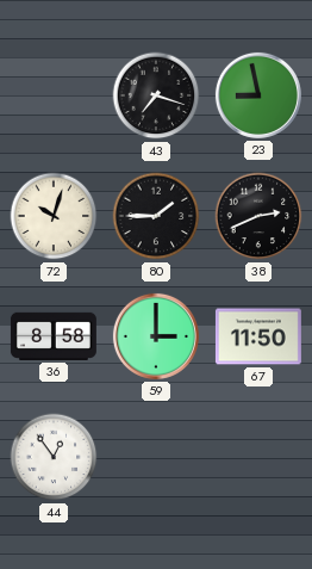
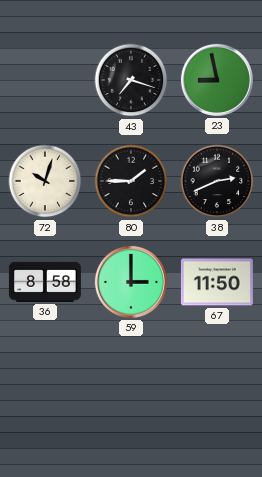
44: 12:54 -> none (54, 457)
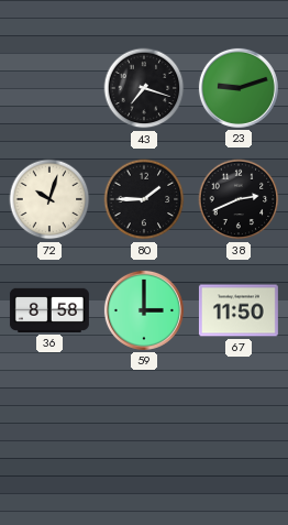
23: 8:58 -> 9:12 (239, 88)
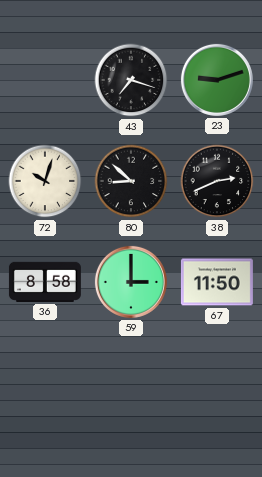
80: 1:45 -> 8:52 (131, 181)
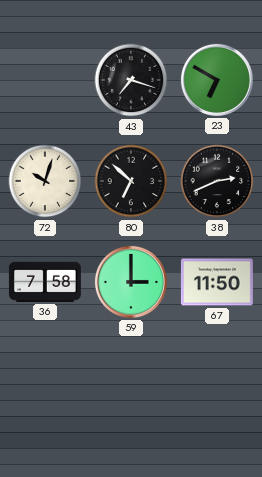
23: 9:12 -> 6:50 (217, 80)
80: 8:52 -> 6:52 (131, 181)
36: 8:58 -> 7:58 (45, 282)
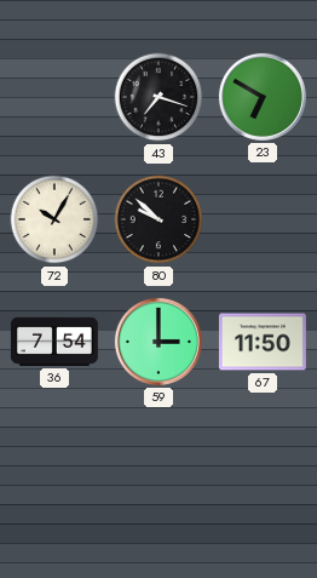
72: 10:03 -> 10:05 (54, 219)
80: 6:52 -> 9:52 (158, 219)
38: 2:41 -> none (217, 181)
36: 7:58 -> 7:54 (54, 342)
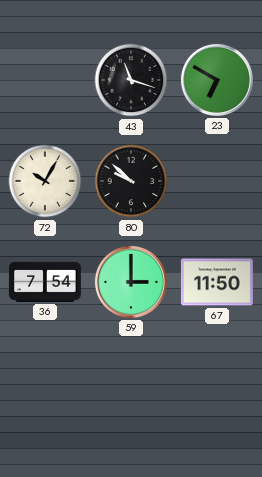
43: 7:18 -> 11:18 (131, 80)
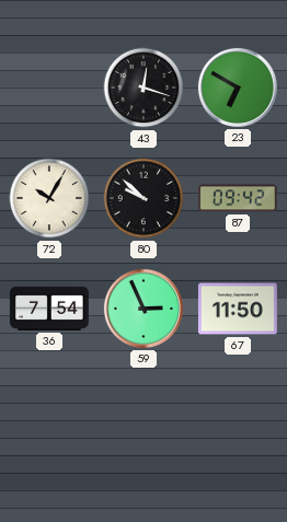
43: 11:18 -> 12:18 (143, 88)
87: none -> 09:42 (238, 198)
59: 3:00 -> 2:56 (143, 309)
